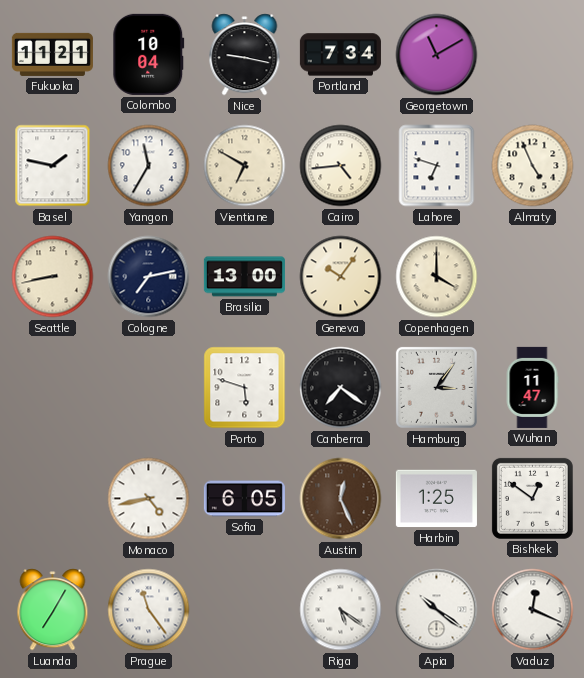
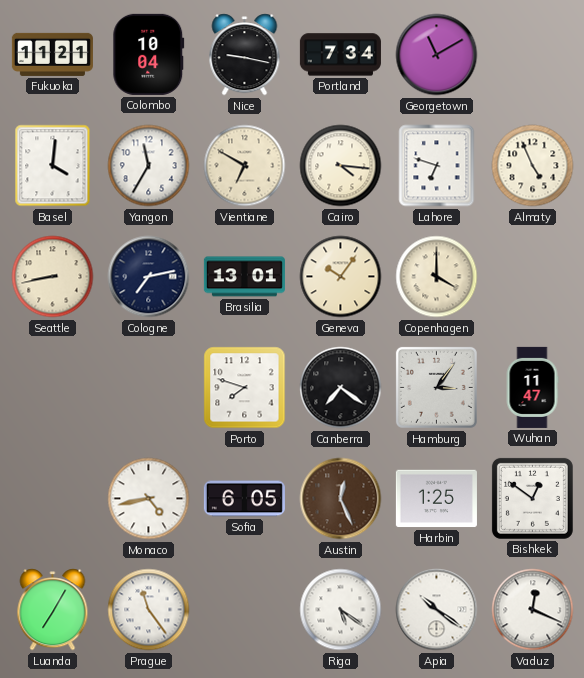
Basel: 1:47 -> 4:01 (53, 166)
Cairo: 4:44 -> 4:16 (341, 166)
Brasilia: 13:00 -> 13:01 (244, 277)
Porto: 5:48 -> 7:48 (245, 388)
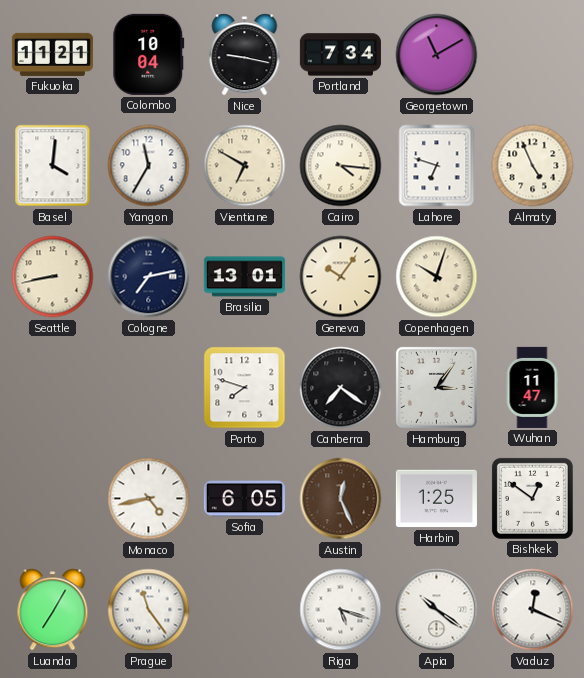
Copenhagen: 4:00 -> 10:03 (437, 277)
Riga: 5:21 -> 5:18 (341, 610)
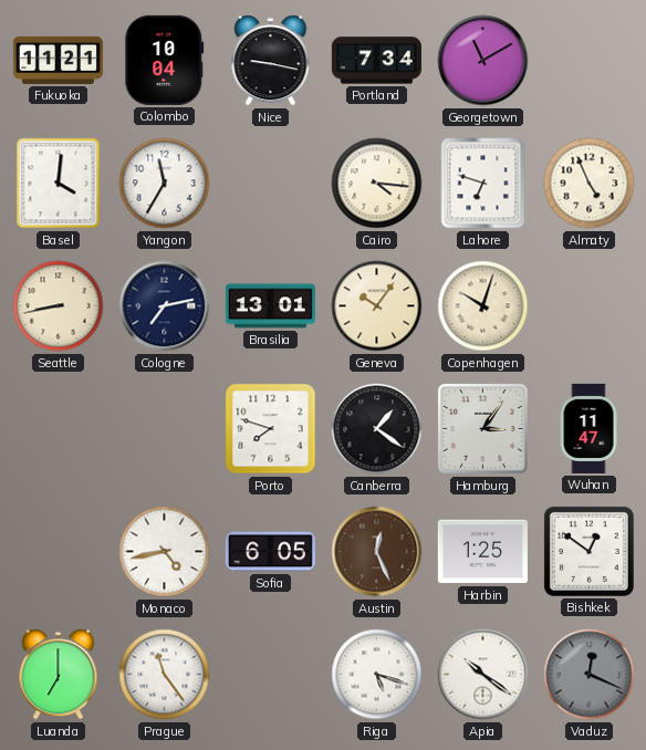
Vientiane: 6:50 -> none (245, 166)
Canberra: 7:21 -> 1:21 (377, 429)
Luanda: 7:05 -> 7:00 (59, 675)
Vaduz dial: white -> grey (590, 675)
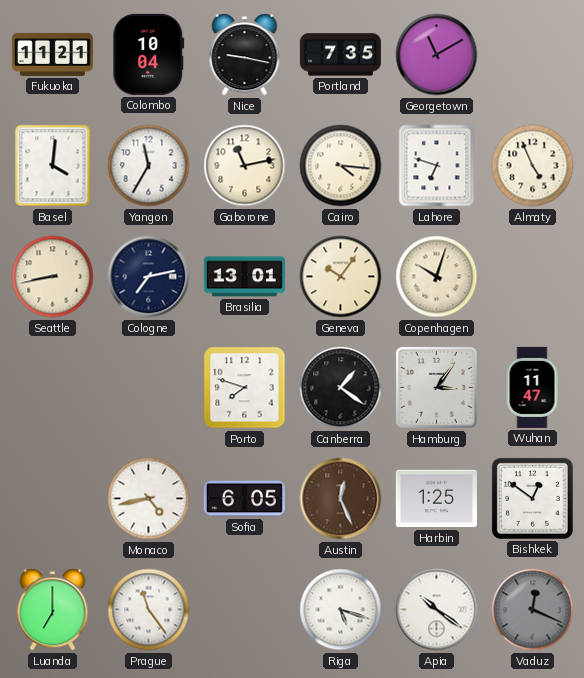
Portland: 7:34 -> 7:35 (340, 55)
Gaborone: none -> 11:13 (245, 166)
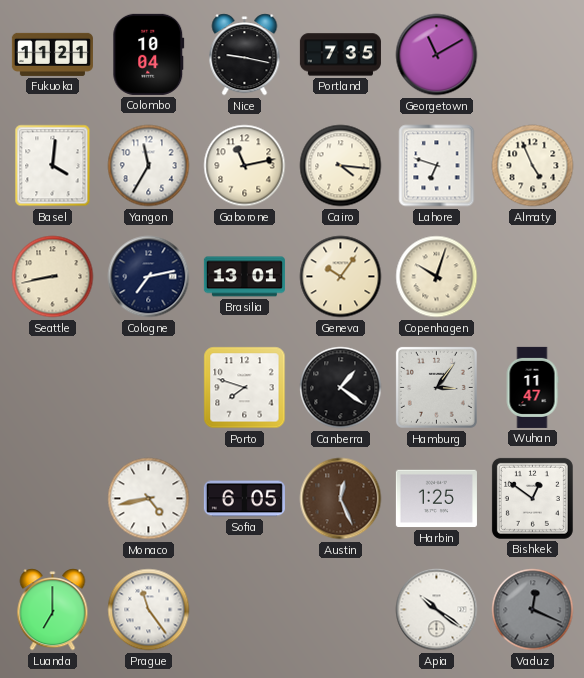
Riga: 5:18 -> none (341, 610)
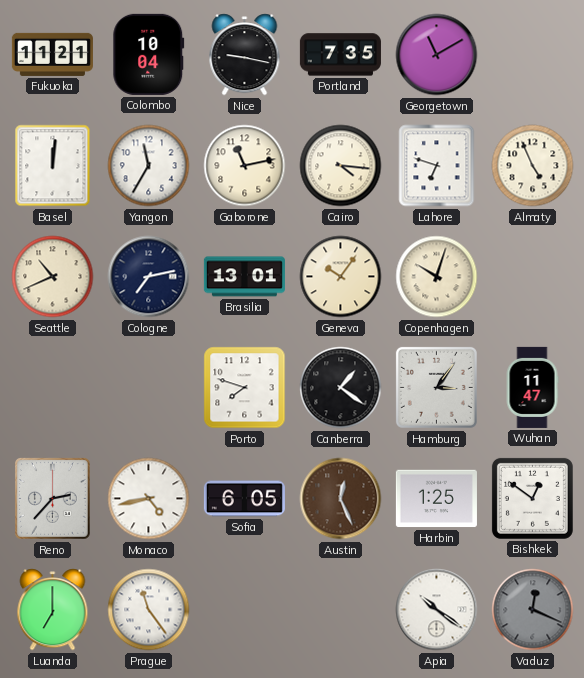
Basel: 4:01 -> 12:01 (53, 166)
Seattle: 8:43 -> 10:41 (53, 277)
Reno: none -> 2:37 (53, 499)
